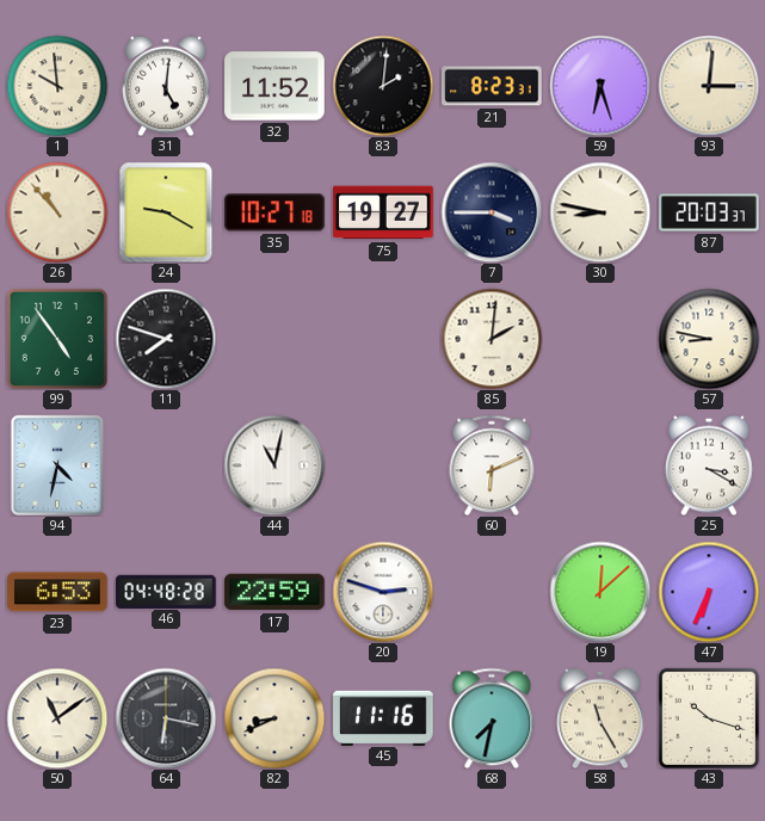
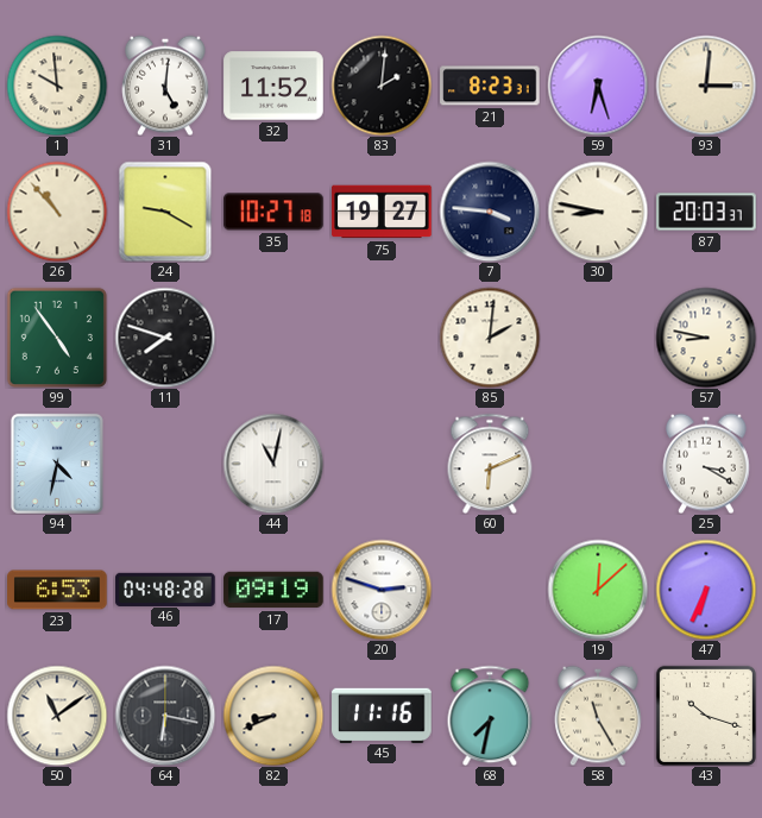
7: 3:45 -> 3:46 (490, 212)
17: 22:59 -> 09:19 (273, 590)
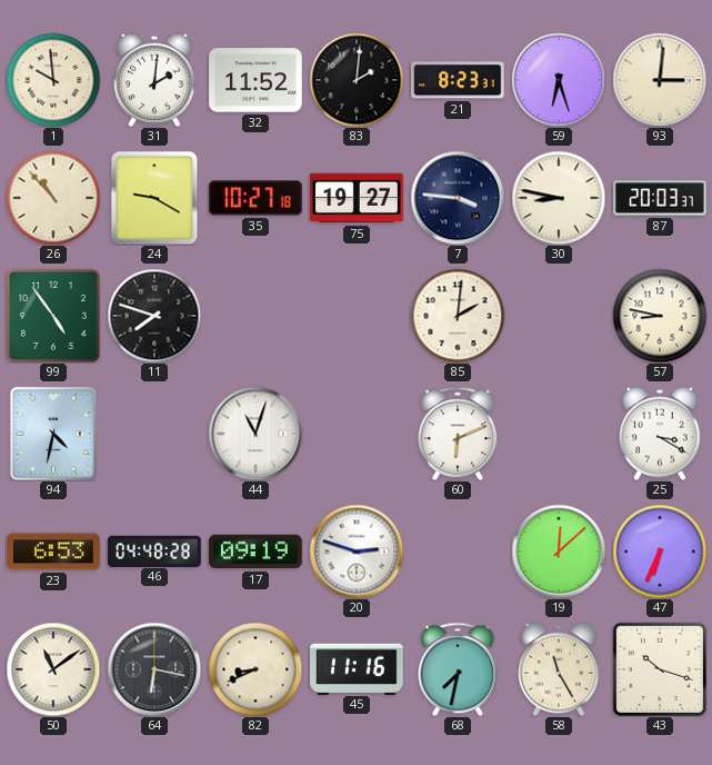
31: 5:01 -> 2:01 (154, 80)
44: 11:02 -> 11:03 (255, 434)
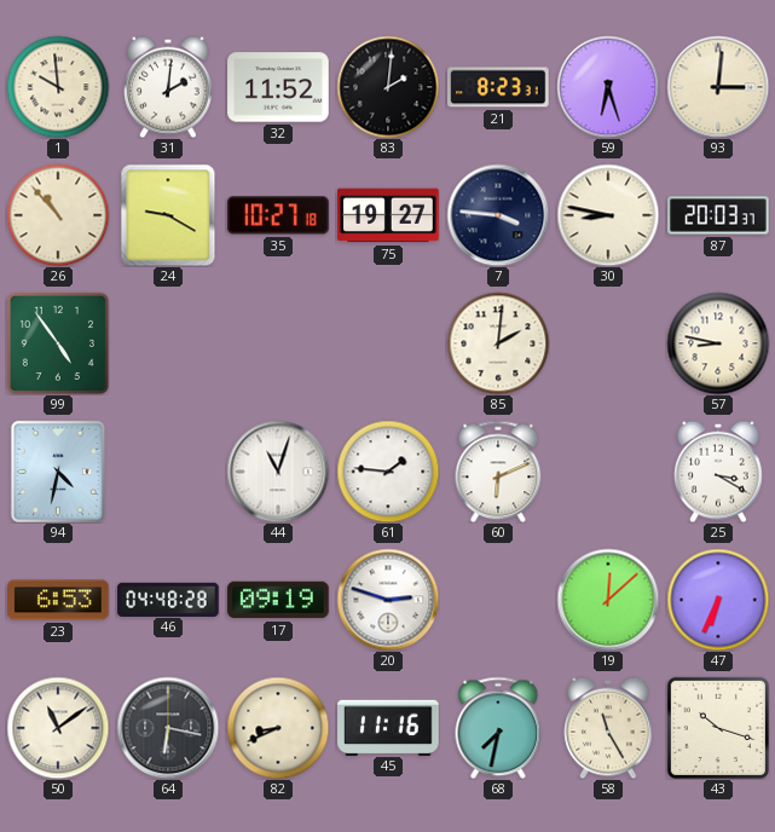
11: 7:48 -> none (154, 316)
61: none -> 1:46 (388, 472)
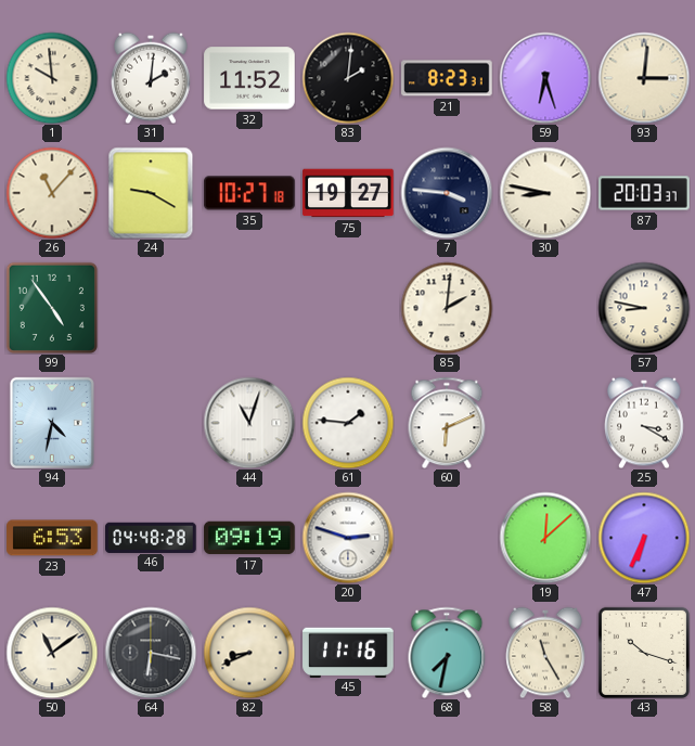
26: 10:53 -> 11:07 (52, 193)
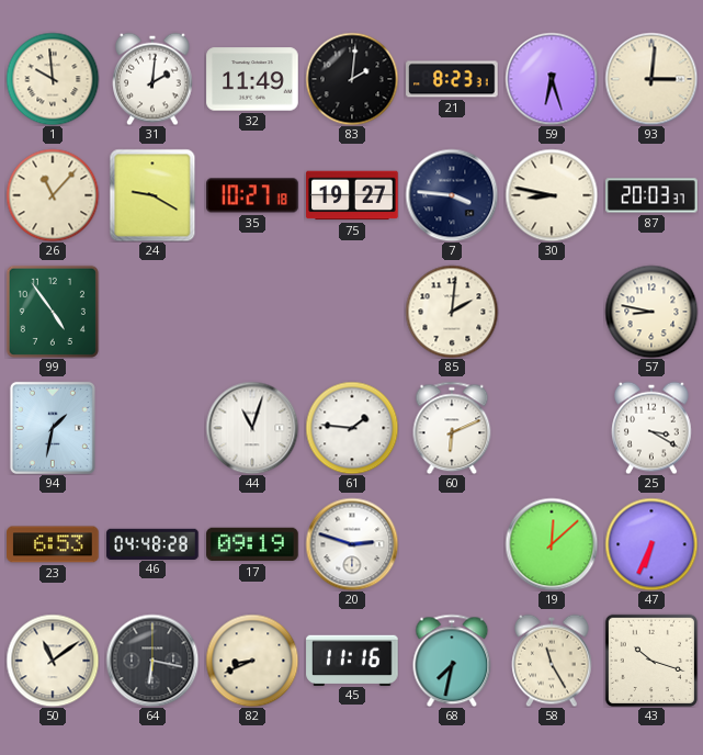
32: 11:52 -> 11:49 (252, 79)
94: 4:32 -> 1:32 (53, 428)
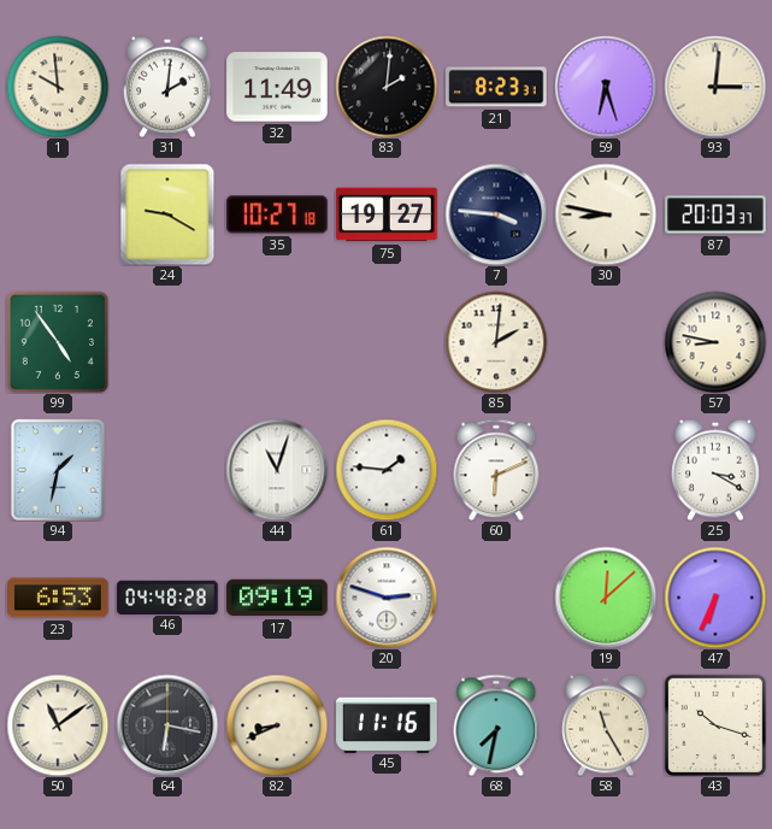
26: 11:07 -> none (53, 195)
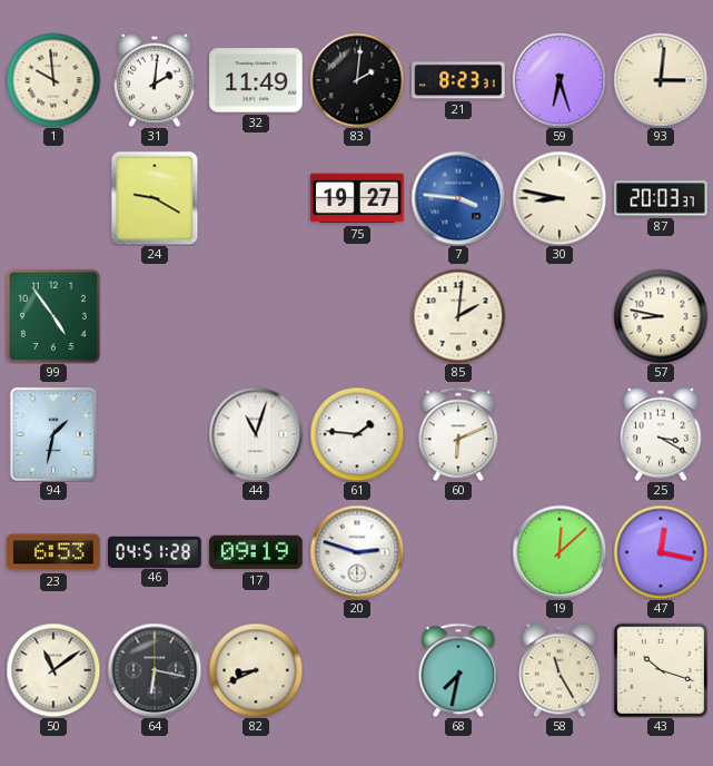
35: 10:27 -> none (277, 214)
7 dial: navy -> blue (458, 198)
46: 04:48 -> 04:51 (155, 551)
47: 6:34 -> 12:17 (661, 552)
45: 11:16 -> none (387, 724)
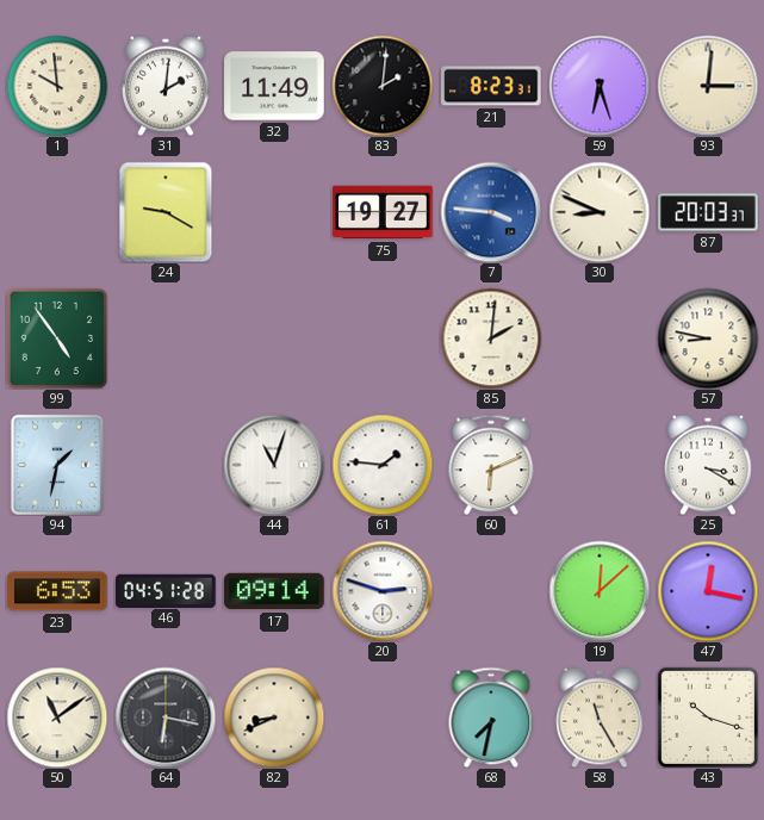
30: 8:47 -> 8:49 (600, 212)
17: 09:19 -> 09:14 (274, 591)
